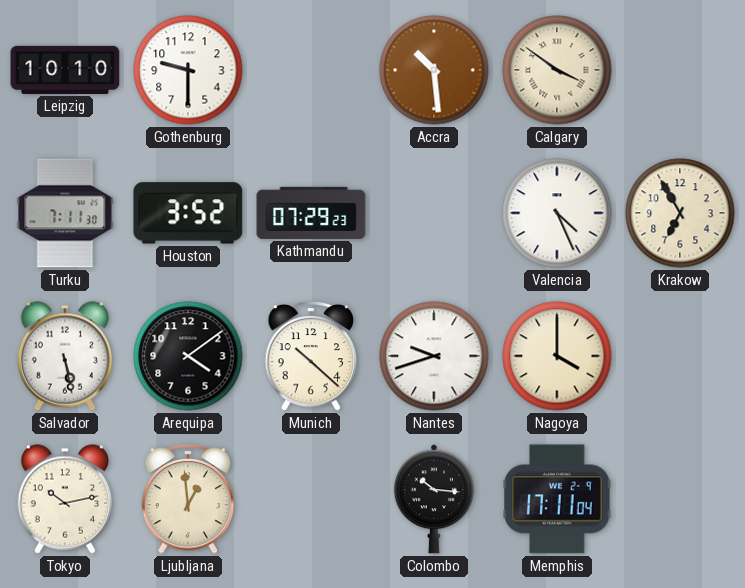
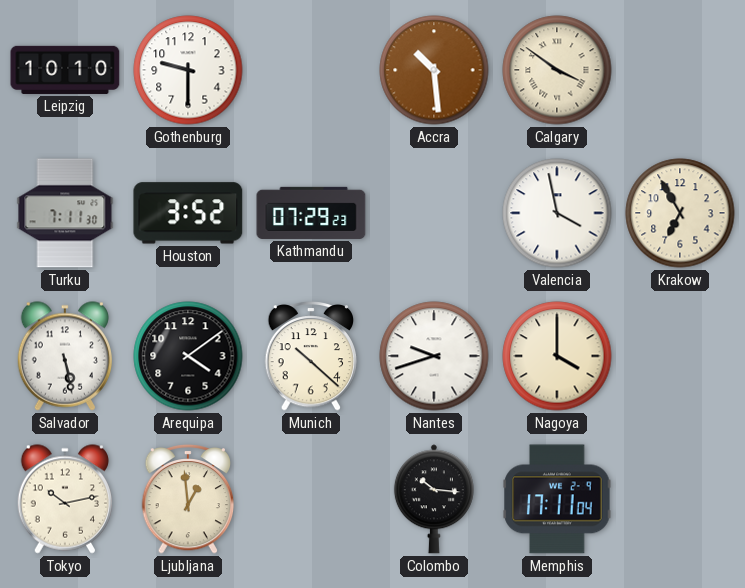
Valencia: 4:26 -> 3:58 (557, 213)
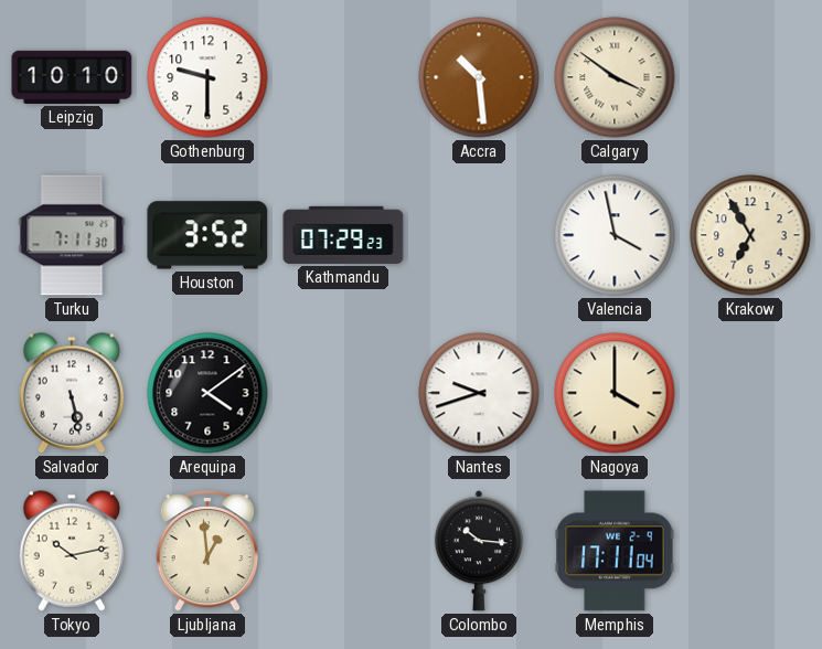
Munich: 10:22 -> none (311, 356)
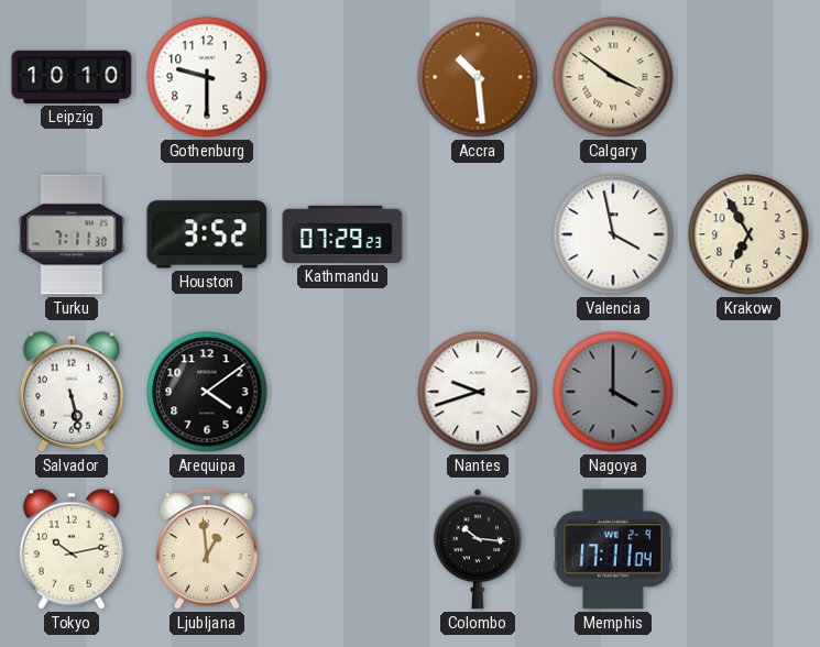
Nagoya dial: cream -> grey (613, 392)
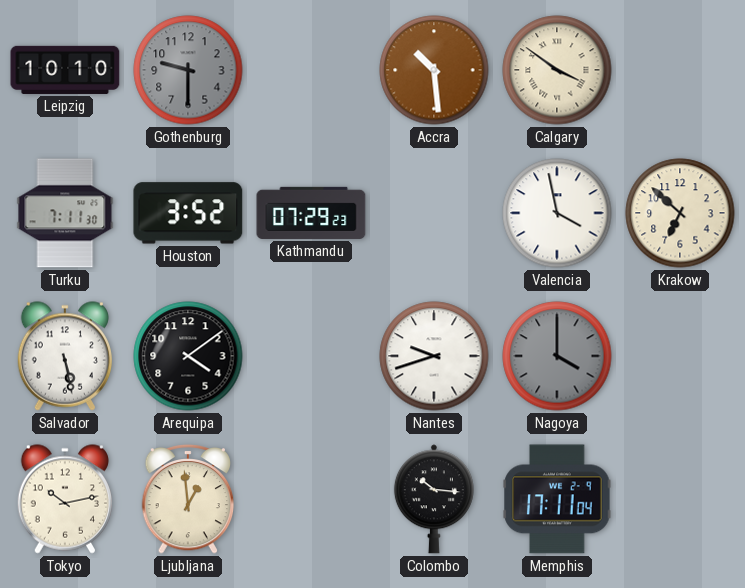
Gothenburg dial: white -> grey (188, 70)
Krakow: 6:55 -> 6:52 (680, 213)
